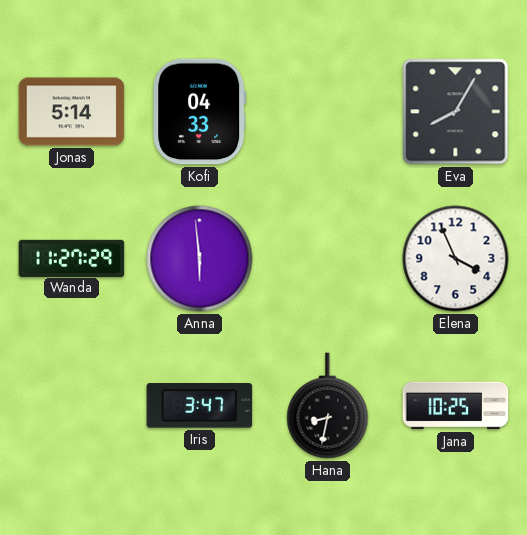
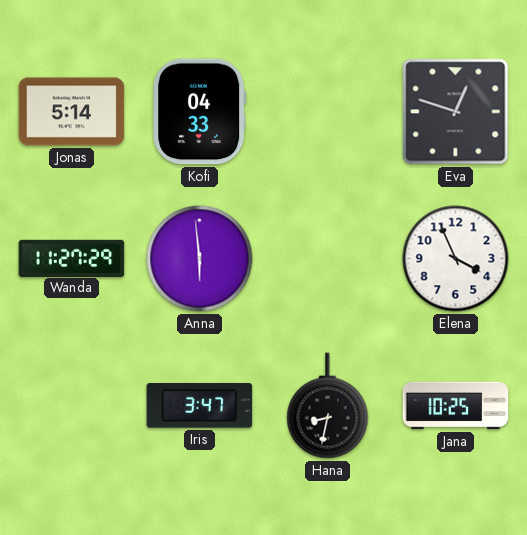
Eva: 8:05 -> 12:48 (456, 112)
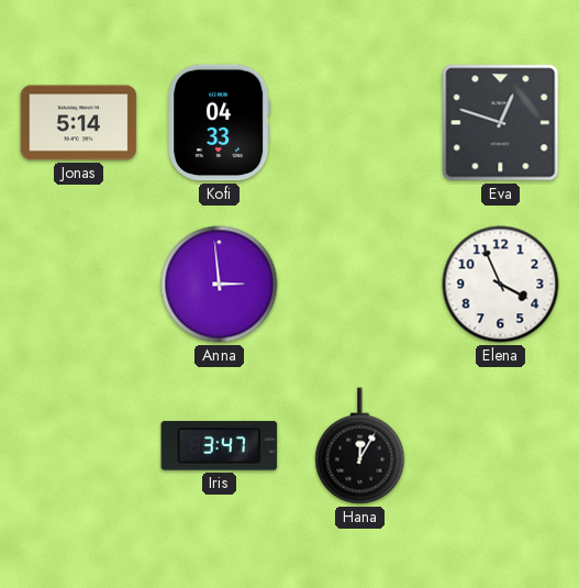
Wanda: 11:27 -> none (72, 258)
Anna: 5:59 -> 2:59 (220, 285)
Hana: 8:32 -> 12:05 (360, 446)
Jana: 10:25 -> none (456, 406)
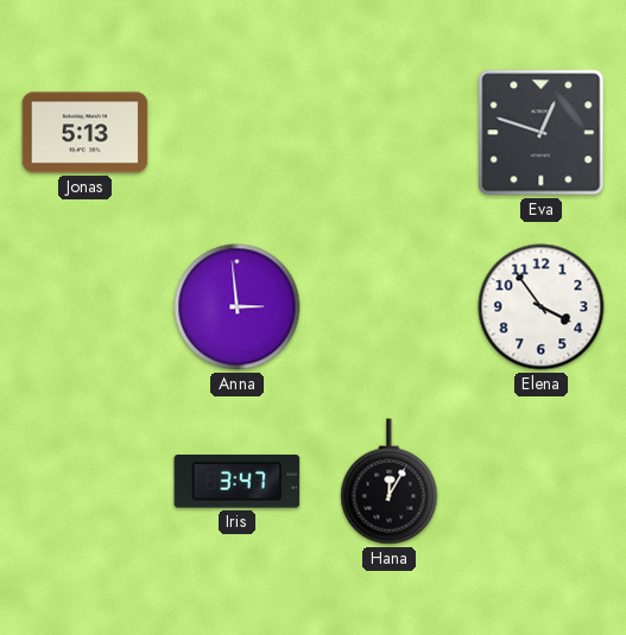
Jonas: 5:14 -> 5:13 (86, 133)
Kofi: 04:33 -> none (220, 123)
Elena: 3:56 -> 3:54 (542, 307)
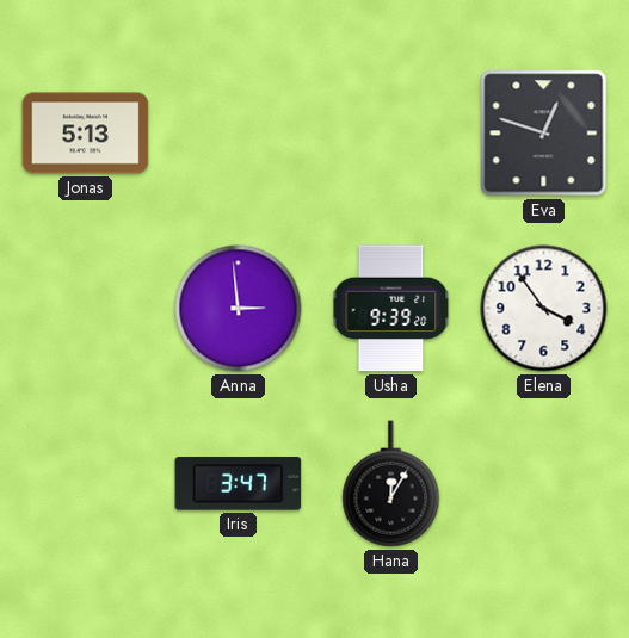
Usha: none -> 9:39 (391, 309)
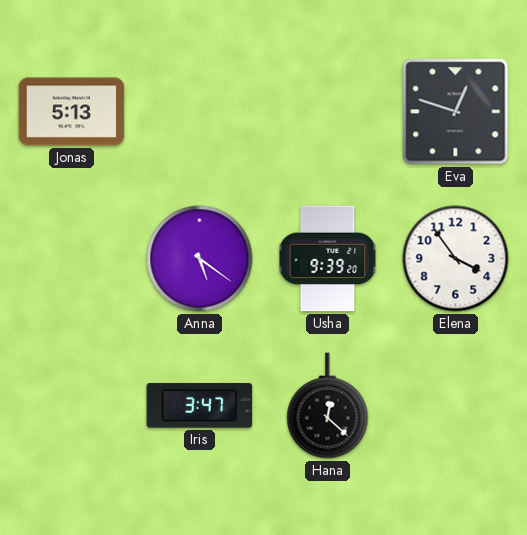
Anna: 2:59 -> 5:21 (200, 259)
Hana: 12:05 -> 12:22 (328, 406)
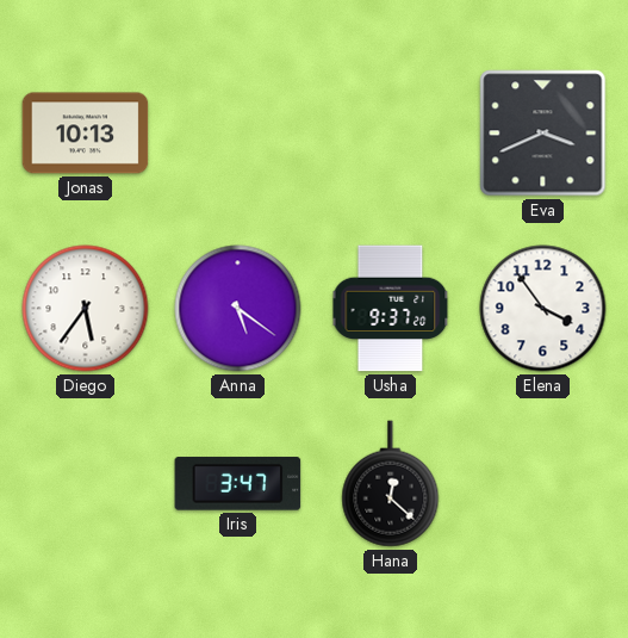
Jonas: 5:13 -> 10:13 (86, 134)
Eva: 12:48 -> 3:41 (543, 134)
Diego: none -> 5:36 (86, 309)
Usha: 9:39 -> 9:37 (391, 309)
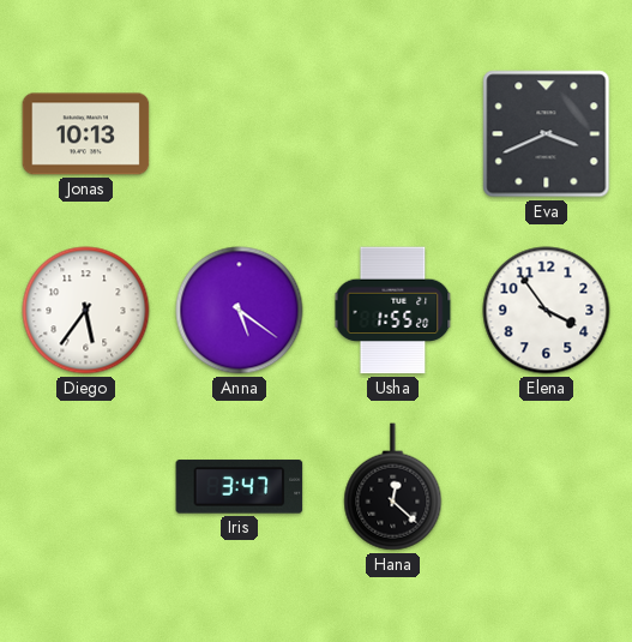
Usha: 9:37 -> 1:55 (393, 311)
